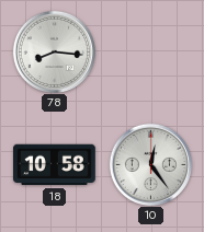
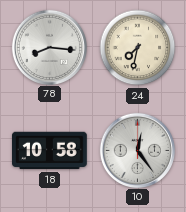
24: none -> 7:32 (138, 48)
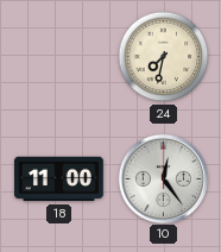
78: 8:16 -> none (49, 47)
18: 10:58 -> 11:00 (59, 179)
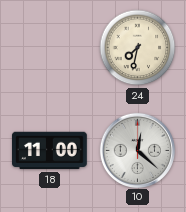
10: 12:24 -> 12:22 (137, 150)
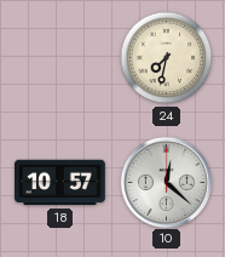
18: 11:00 -> 10:57 (60, 183)
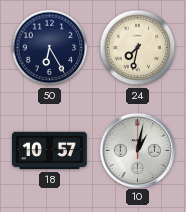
50: none -> 6:25 (50, 48)
10: 12:22 -> 1:02 (137, 150)
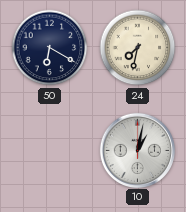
50: 6:25 -> 6:20 (50, 48)
18: 10:57 -> none (50, 151)
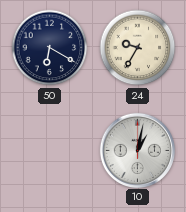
24: 7:32 -> 9:35 (138, 48)
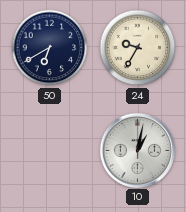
50: 6:20 -> 6:40 (50, 48)
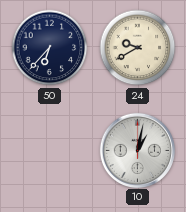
50: 6:40 -> 6:37 (50, 48)
24: 9:35 -> 9:40 (138, 48)
